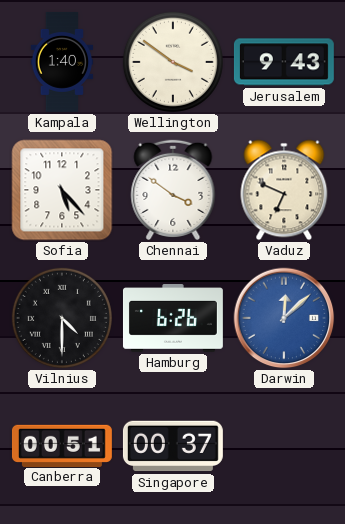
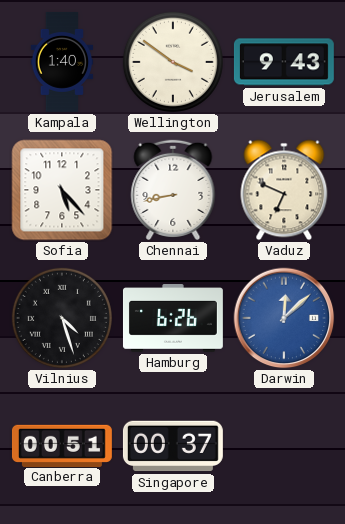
Chennai: 3:51 -> 8:43 (173, 190)
Vilnius: 4:30 -> 4:27 (62, 318)
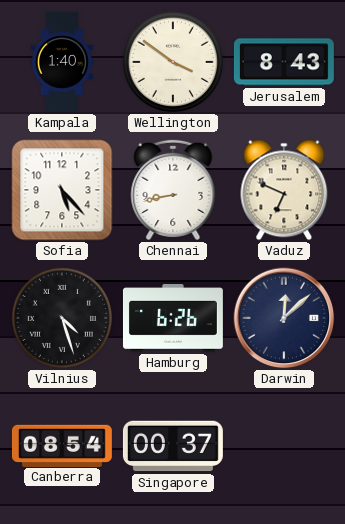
Jerusalem: 9:43 -> 8:43 (284, 62)
Darwin dial: blue -> navy (284, 318)
Canberra: 00:51 -> 08:54 (62, 445)
